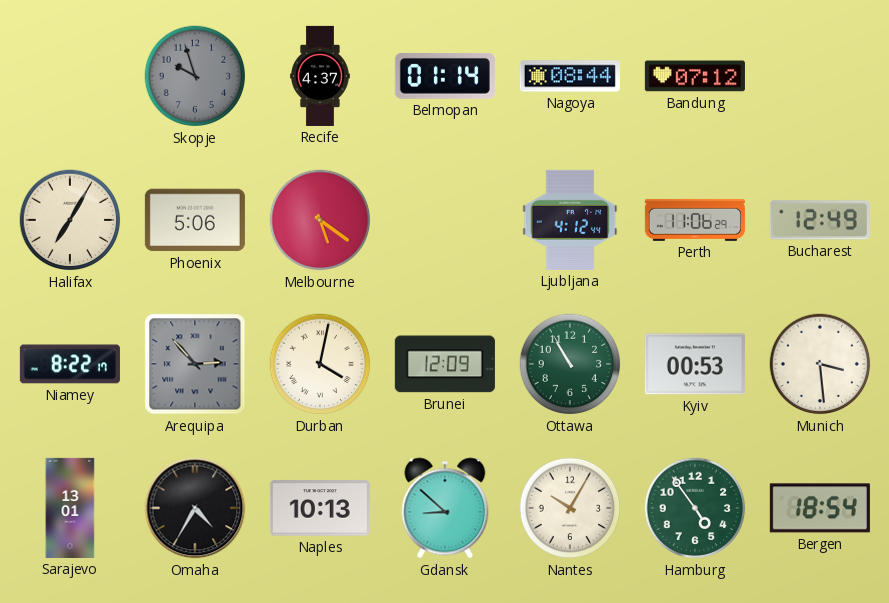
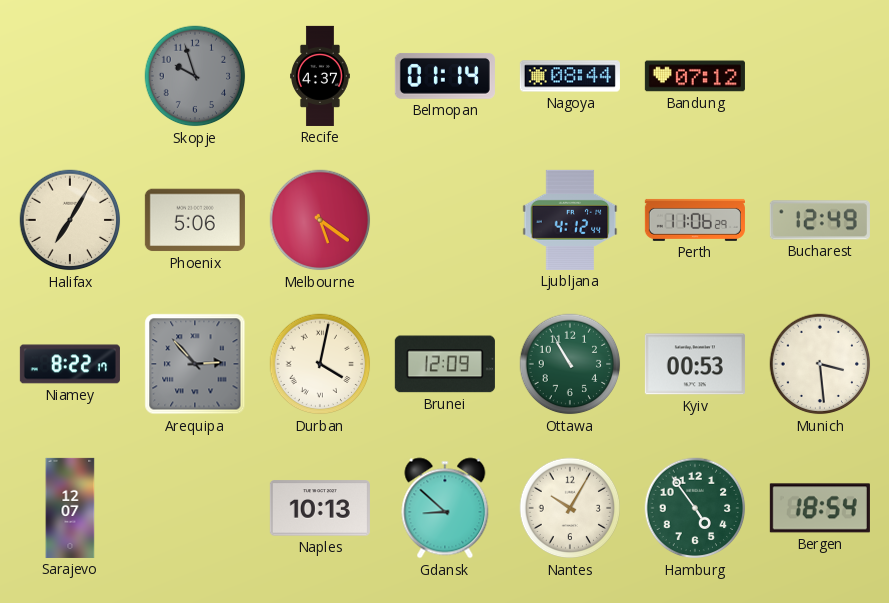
Sarajevo: 13:01 -> 12:07 (70, 508)
Omaha: 4:35 -> none (195, 508)
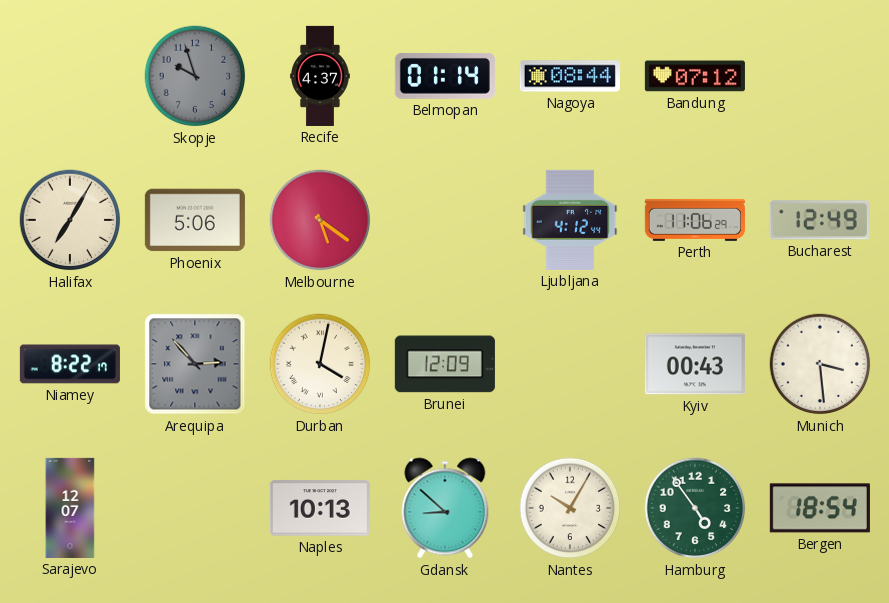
Ottawa: 10:55 -> none (570, 364)
Kyiv: 00:53 -> 00:43 (695, 364)
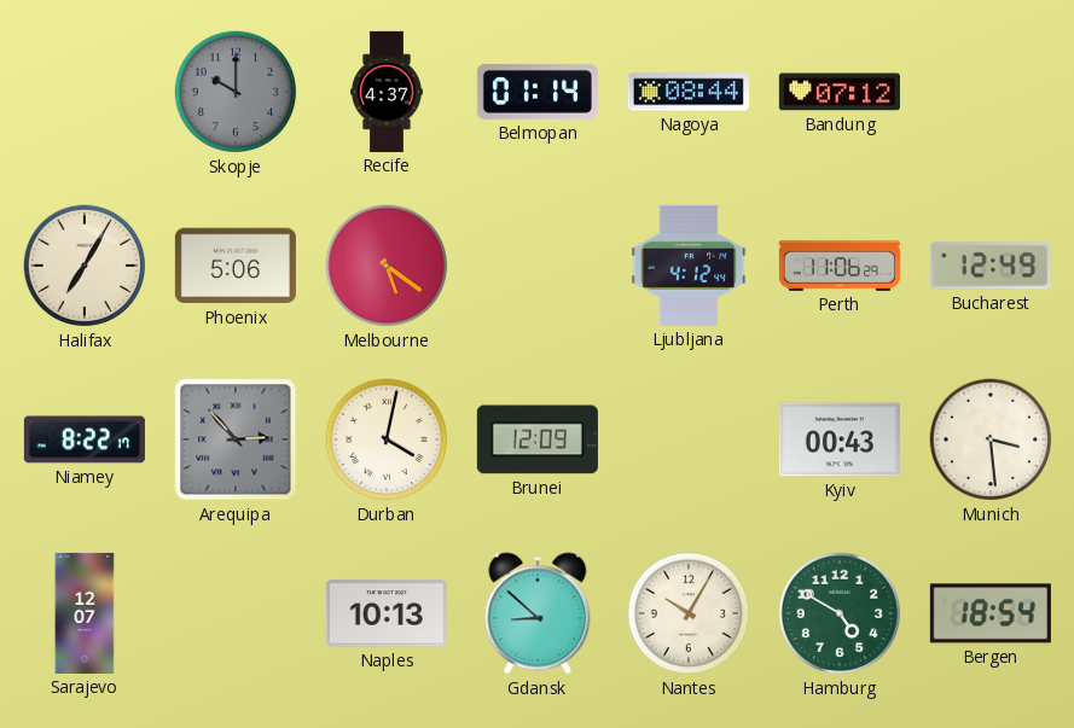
Skopje: 9:57 -> 10:00 (236, 92)
Hamburg: 4:54 -> 4:50 (840, 613)
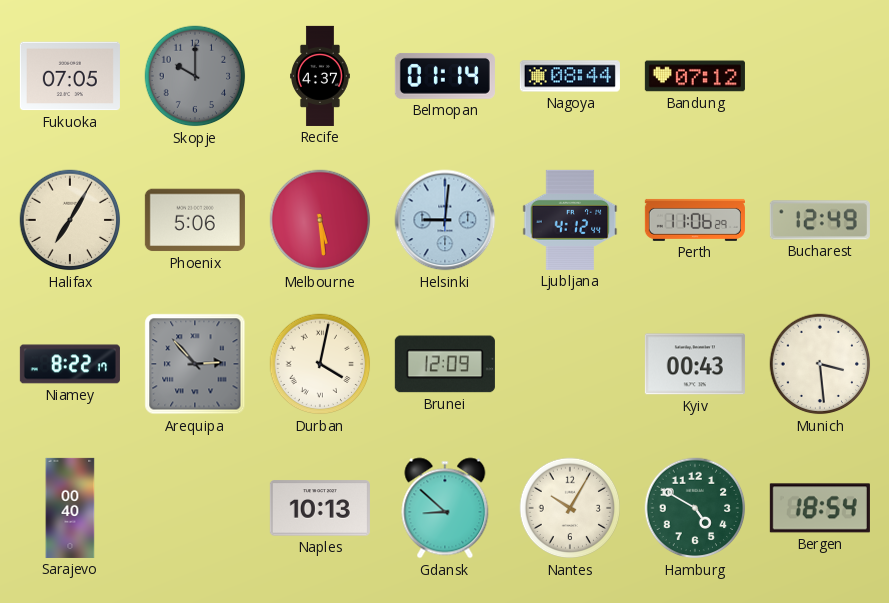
Fukuoka: none -> 07:05 (70, 76)
Melbourne: 5:21 -> 5:29 (320, 220)
Helsinki: none -> 9:01 (445, 220)
Sarajevo: 12:07 -> 00:40 (70, 508)
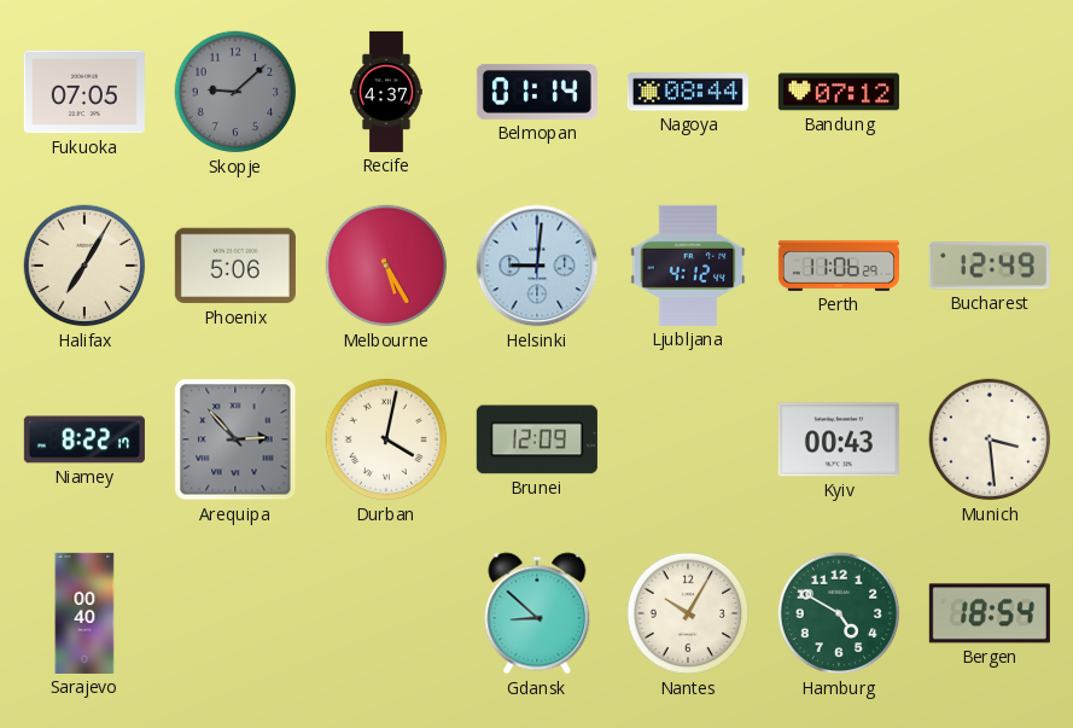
Skopje: 10:00 -> 9:08 (235, 92)
Melbourne: 5:29 -> 5:25 (386, 266)
Naples: 10:13 -> none (320, 508)
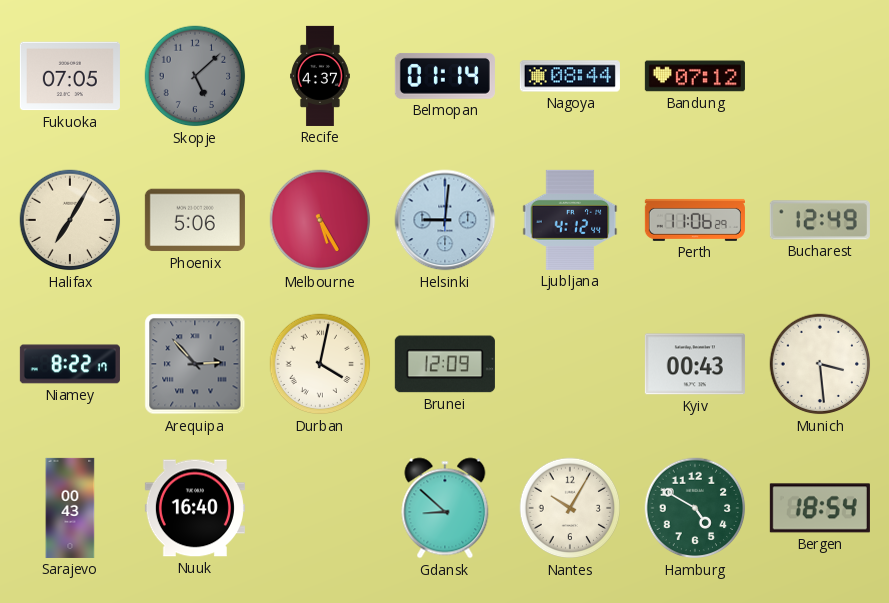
Skopje: 9:08 -> 5:08 (195, 76)
Sarajevo: 00:40 -> 00:43 (70, 508)
Nuuk: none -> 16:40 (195, 508)
